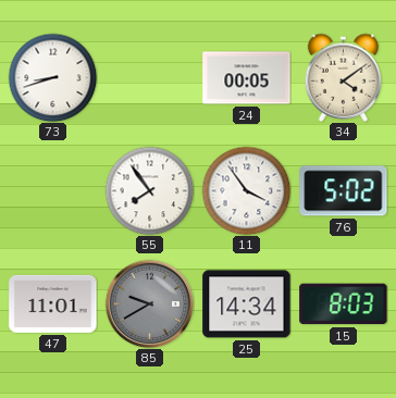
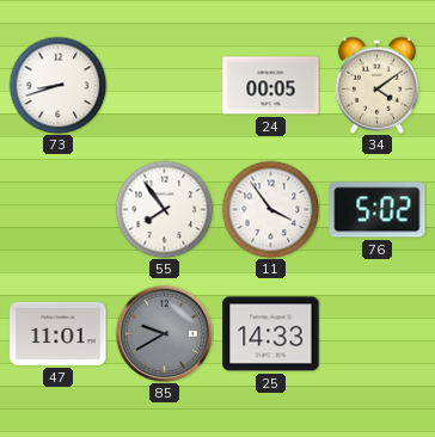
25: 14:34 -> 14:33 (271, 334)
15: 8:03 -> none (344, 304)
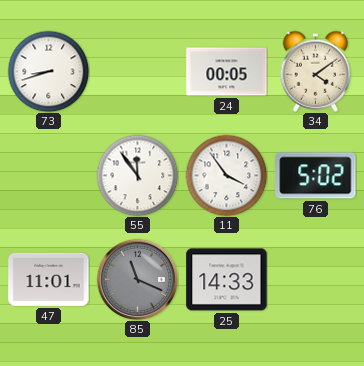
55: 7:54 -> 11:54 (137, 175)
85: 9:40 -> 11:19 (137, 279)
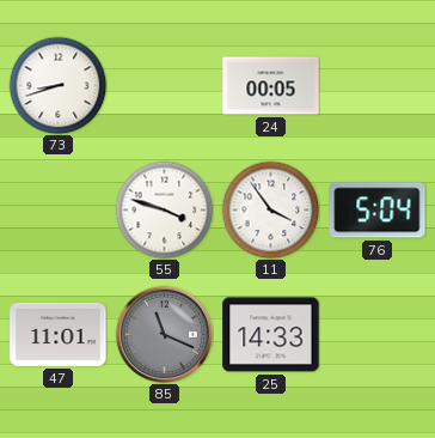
34: 4:09 -> none (316, 71)
55: 11:54 -> 3:48 (164, 209)
76: 5:02 -> 5:04 (378, 211)
